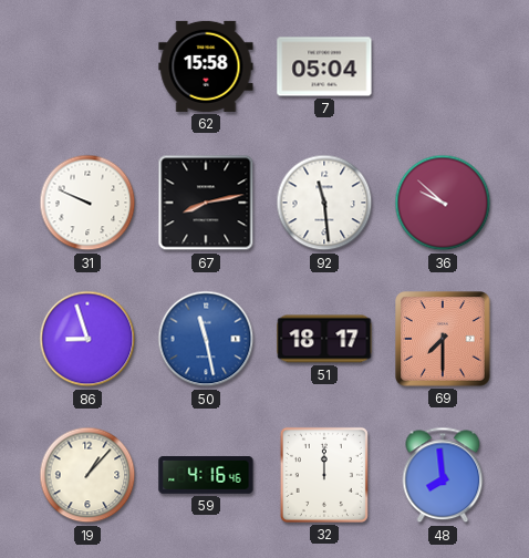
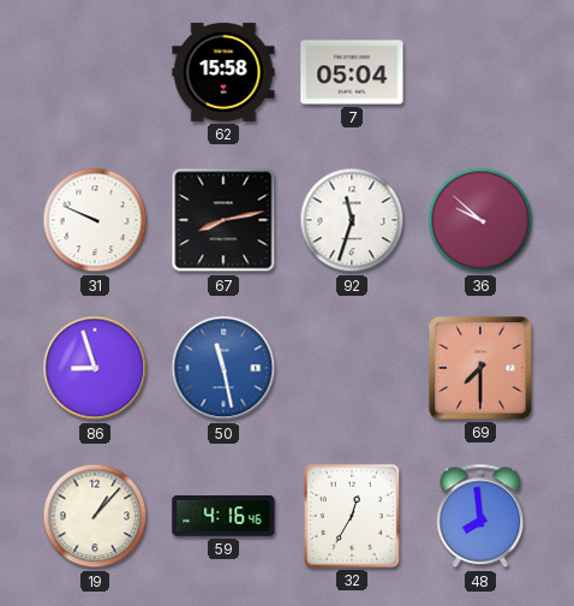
92: 11:29 -> 11:33 (352, 220)
51: 18:17 -> none (324, 339)
32: 12:00 -> 12:35 (352, 516)
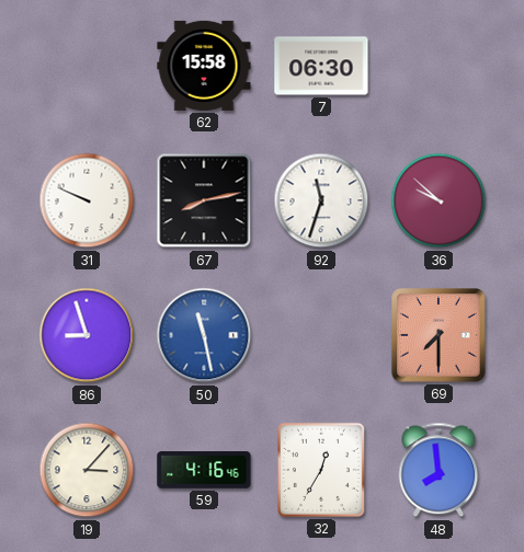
7: 05:04 -> 06:30 (321, 66)
19: 1:07 -> 3:07 (87, 470)
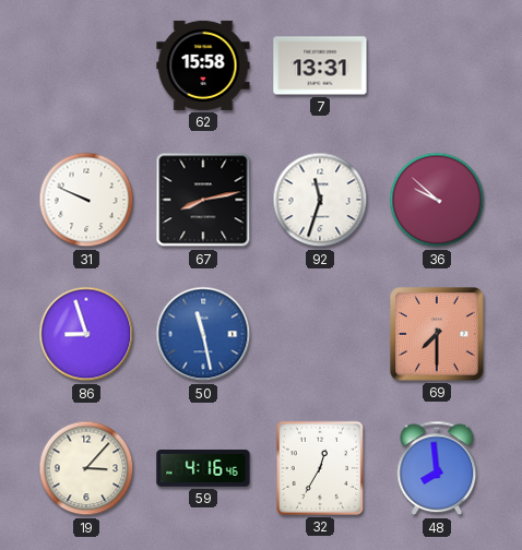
7: 06:30 -> 13:31 (320, 65)
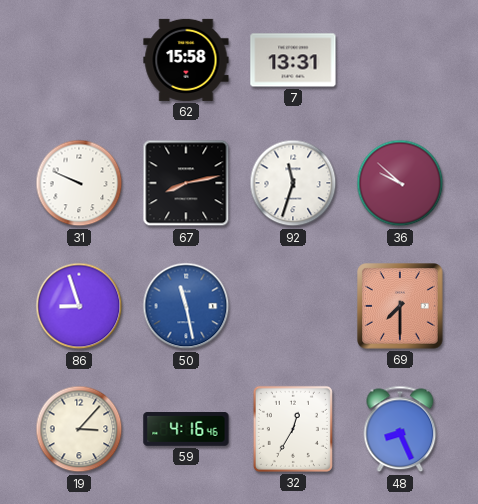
48: 7:59 -> 8:26 (400, 429)
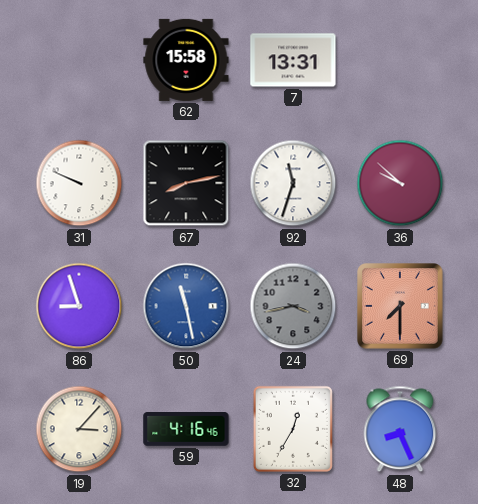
24: none -> 3:43 (293, 306)
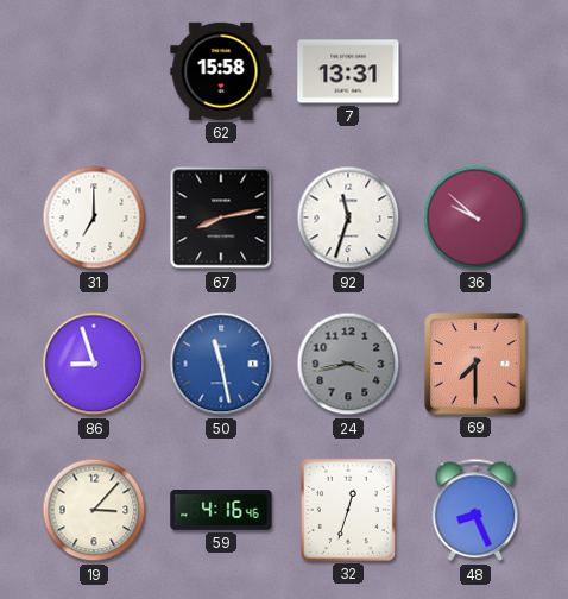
31: 9:49 -> 7:00 (94, 217)
32: 12:35 -> 12:33 (348, 510)
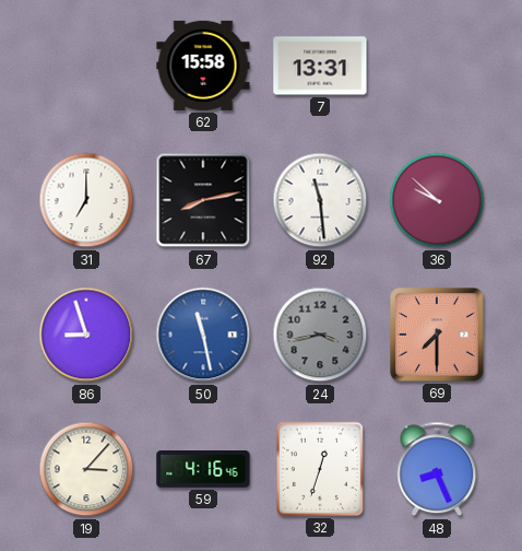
92: 11:33 -> 11:29 (320, 200)
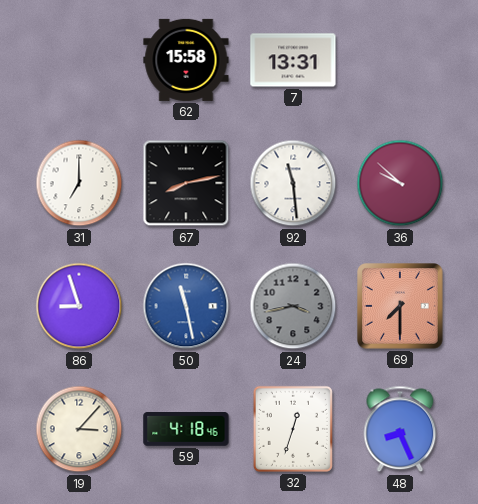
59: 4:16 -> 4:18 (186, 430)
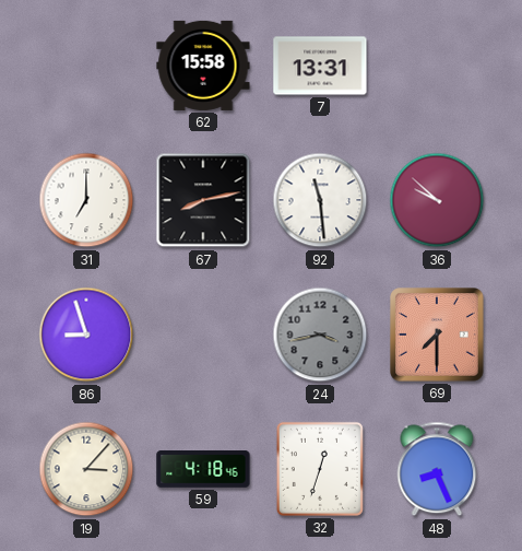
50: 11:28 -> none (186, 306)
